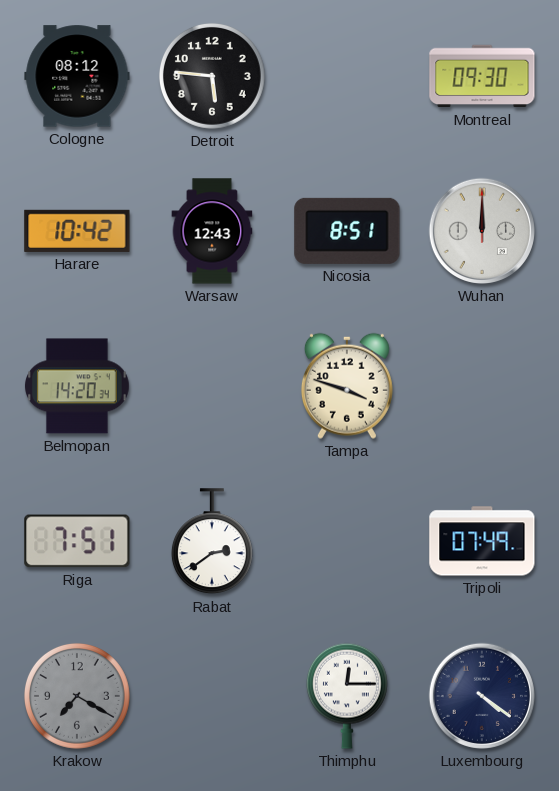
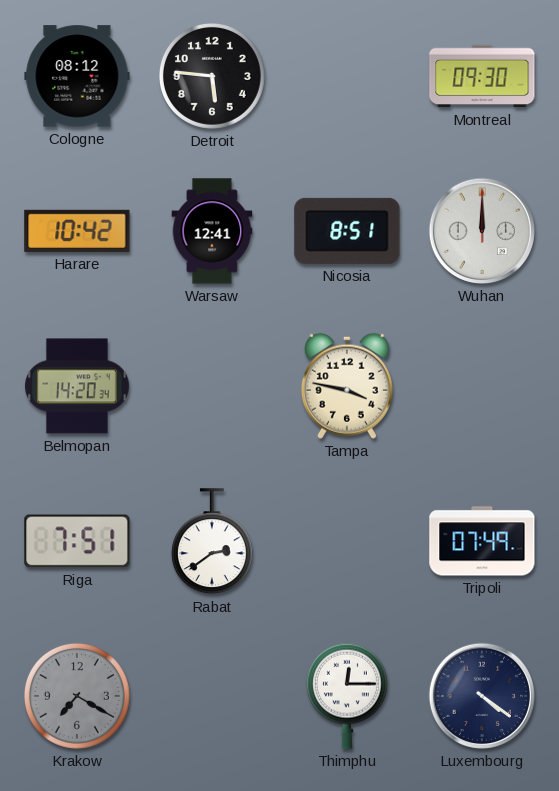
Warsaw: 12:43 -> 12:41 (212, 231)
Tampa: 3:48 -> 3:47 (347, 386)
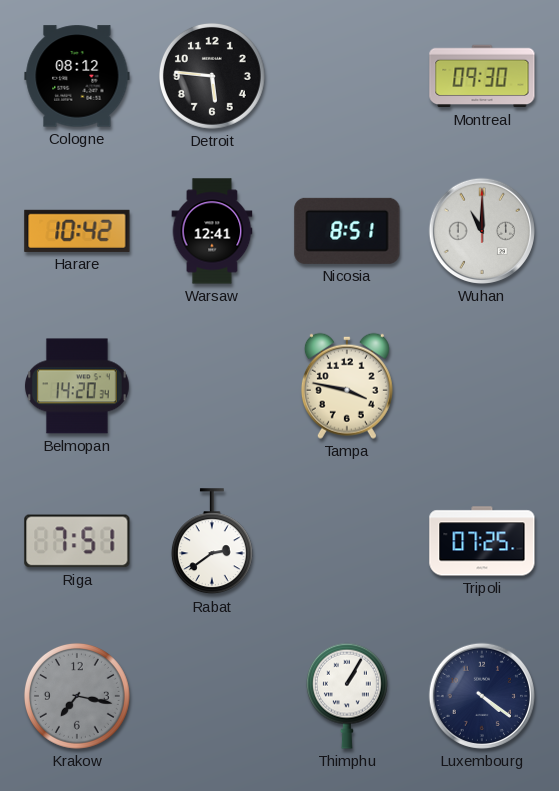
Wuhan: 12:00 -> 11:00 (482, 231)
Tripoli: 07:49 -> 07:25 (482, 541)
Krakow: 7:20 -> 7:17 (77, 696)
Thimphu: 12:15 -> 1:05 (347, 696)
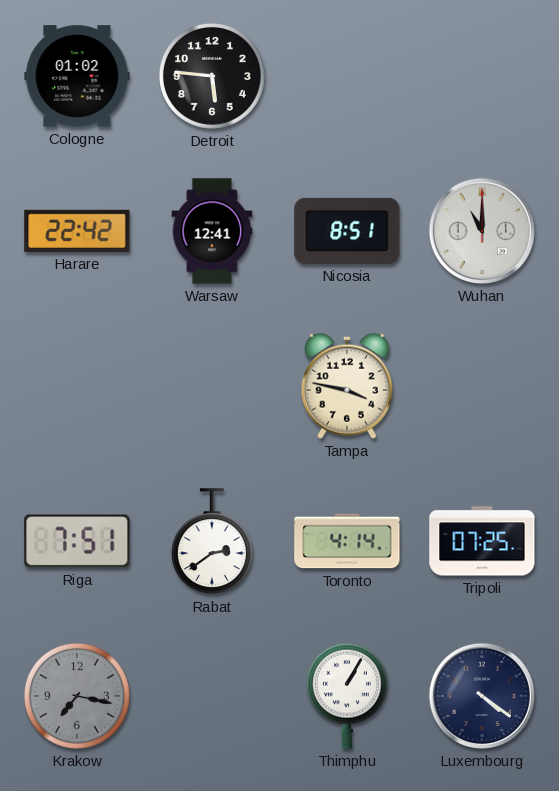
Cologne: 08:12 -> 01:02 (77, 76)
Montreal: 09:30 -> none (482, 76)
Harare: 10:42 -> 22:42 (77, 231)
Belmopan: 14:20 -> none (77, 386)
Toronto: none -> 4:14 (347, 541)
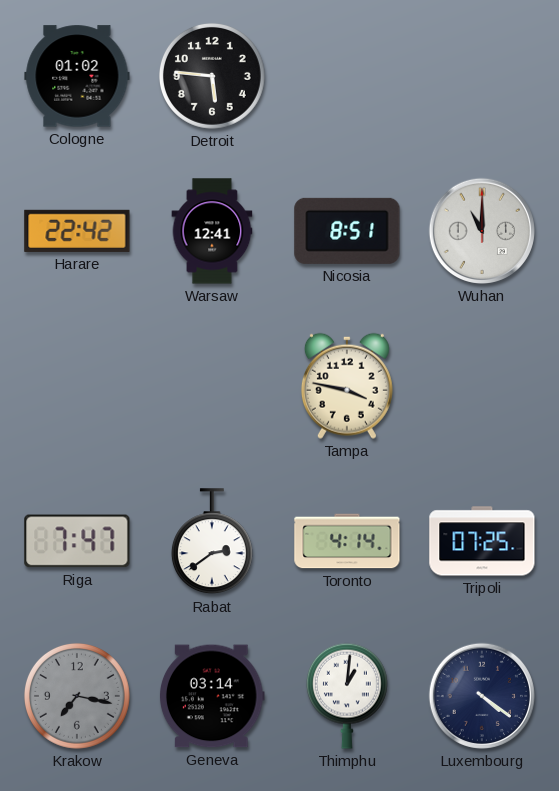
Riga: 7:51 -> 7:47 (77, 541)
Geneva: none -> 03:14 (212, 696)
Thimphu: 1:05 -> 1:01 (347, 696)
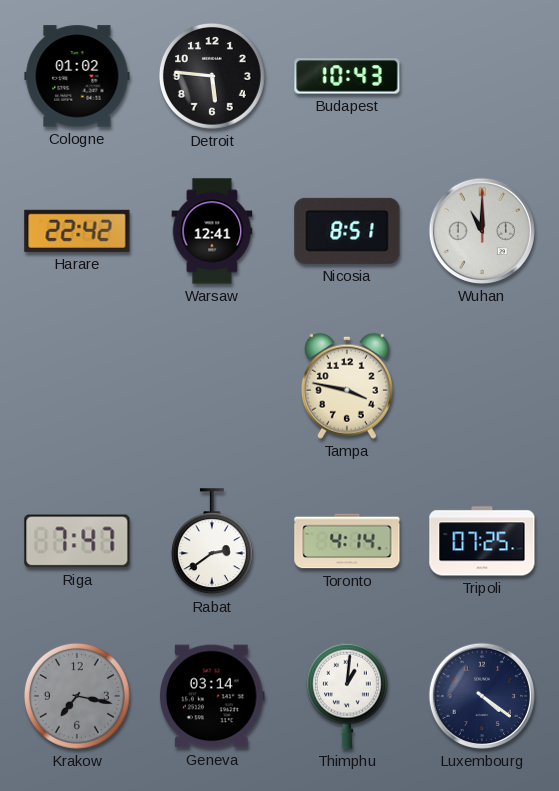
Budapest: none -> 10:43 (347, 76)
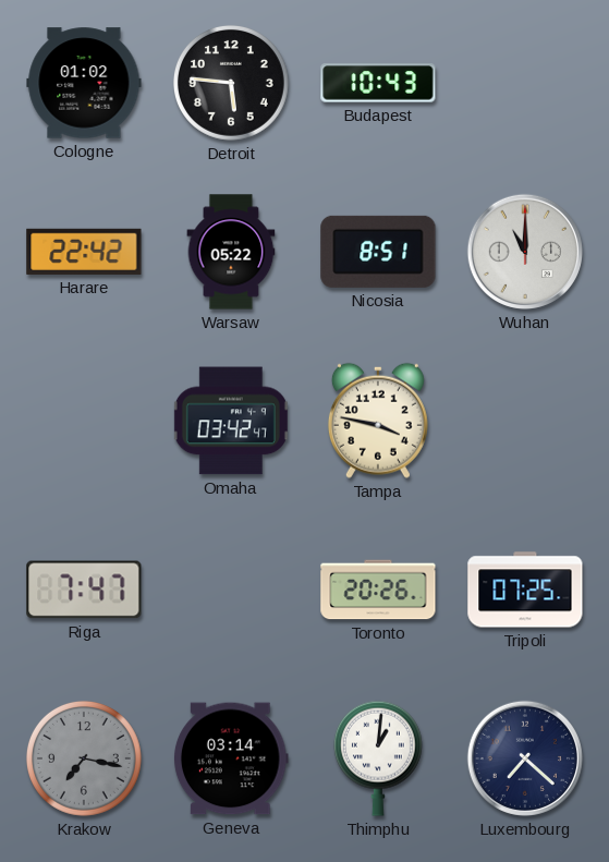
Warsaw: 12:41 -> 05:22 (231, 252)
Omaha: none -> 03:42 (231, 421)
Rabat: 2:39 -> none (212, 542)
Toronto: 4:14 -> 20:26 (378, 590)
Luxembourg: 4:21 -> 7:22 (525, 758)
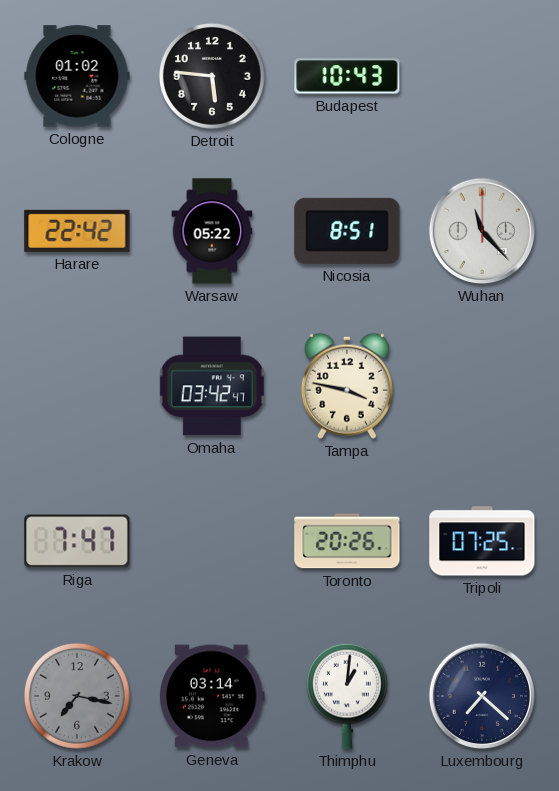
Wuhan: 11:00 -> 11:23 (482, 231)
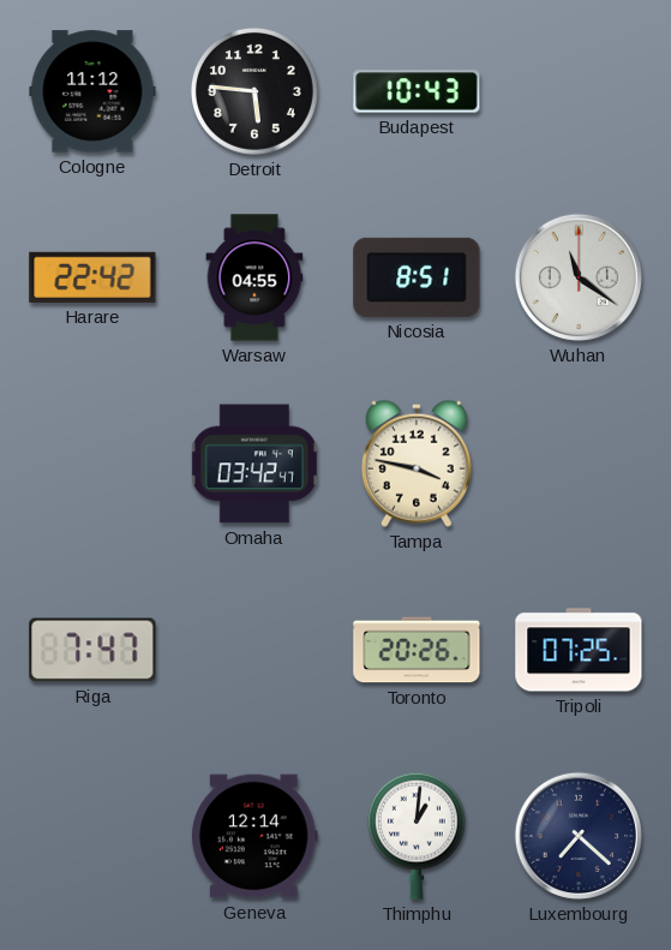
Cologne: 01:02 -> 11:12 (92, 91)
Warsaw: 05:22 -> 04:55 (254, 277)
Wuhan: 11:23 -> 11:21 (579, 277)
Krakow: 7:17 -> none (77, 696)
Geneva: 03:14 -> 12:14 (254, 836)
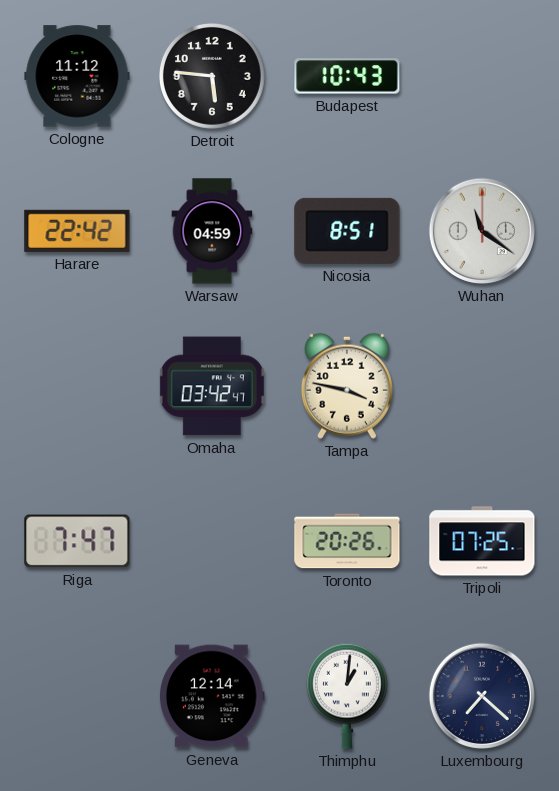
Warsaw: 04:55 -> 04:59 (212, 231)
